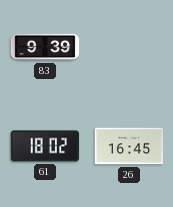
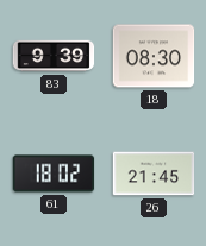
18: none -> 08:30 (154, 56)
26: 16:45 -> 21:45 (154, 174)
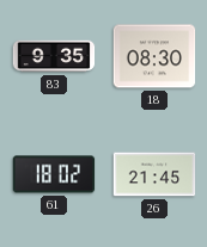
83: 9:39 -> 9:35 (54, 56)
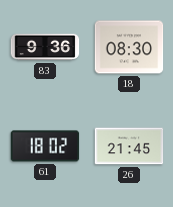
83: 9:35 -> 9:36 (45, 47)
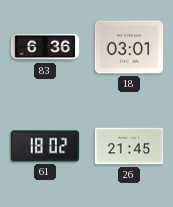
83: 9:36 -> 6:36 (45, 47)
18: 08:30 -> 03:01 (129, 47)
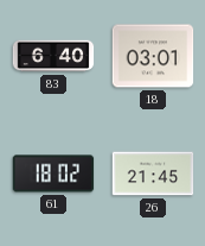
83: 6:36 -> 6:40 (53, 56)
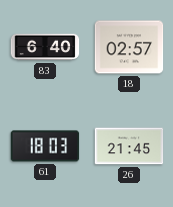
18: 03:01 -> 02:57 (129, 47)
61: 18:02 -> 18:03 (45, 146)
